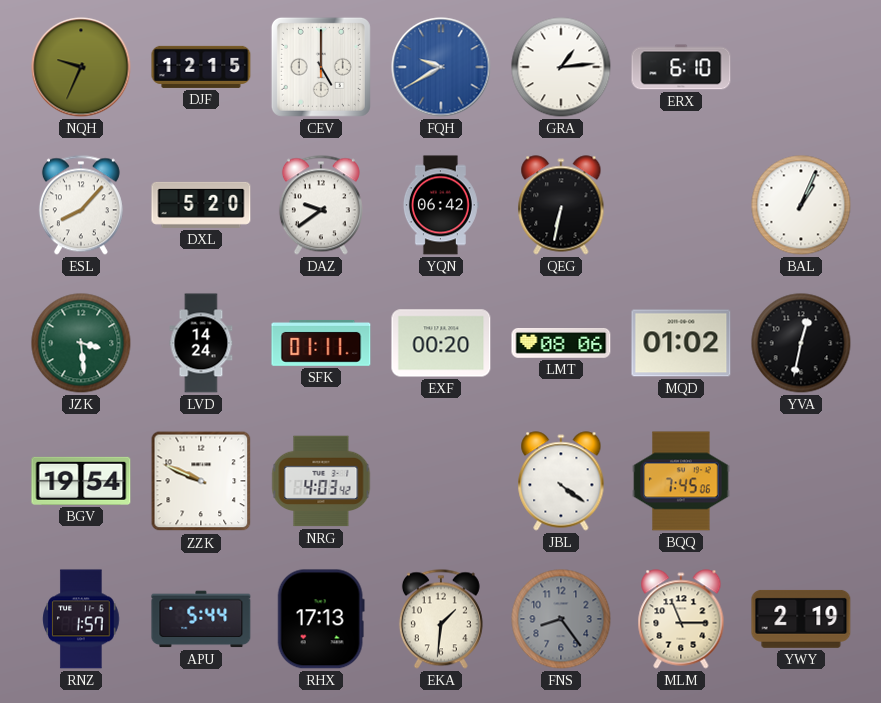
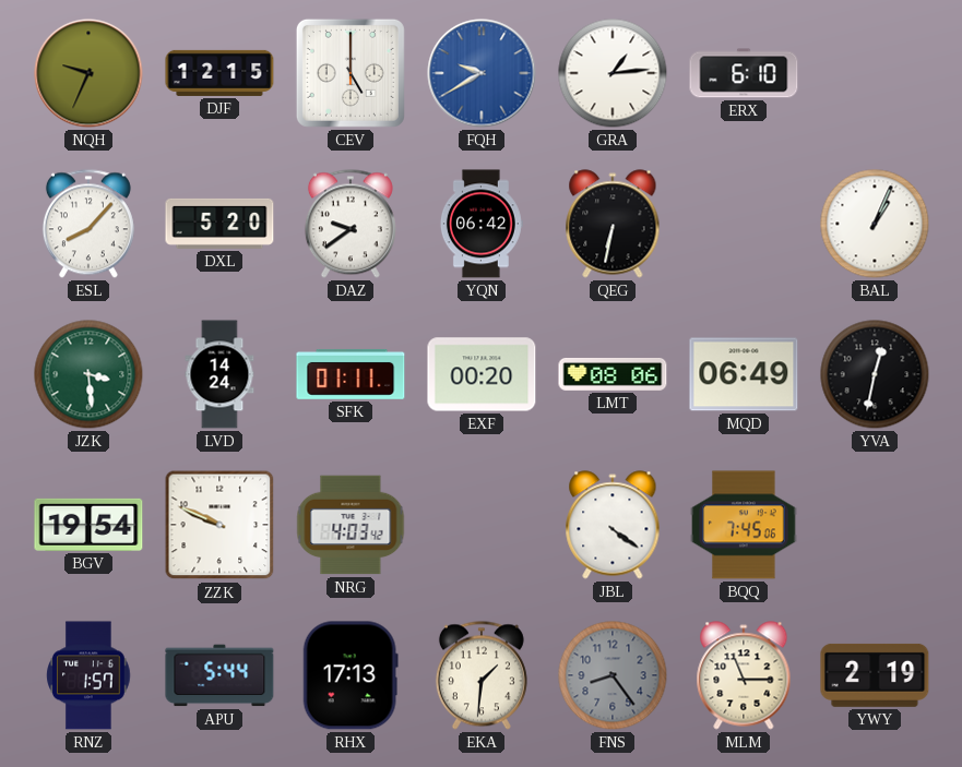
MQD: 01:02 -> 06:49 (744, 374)
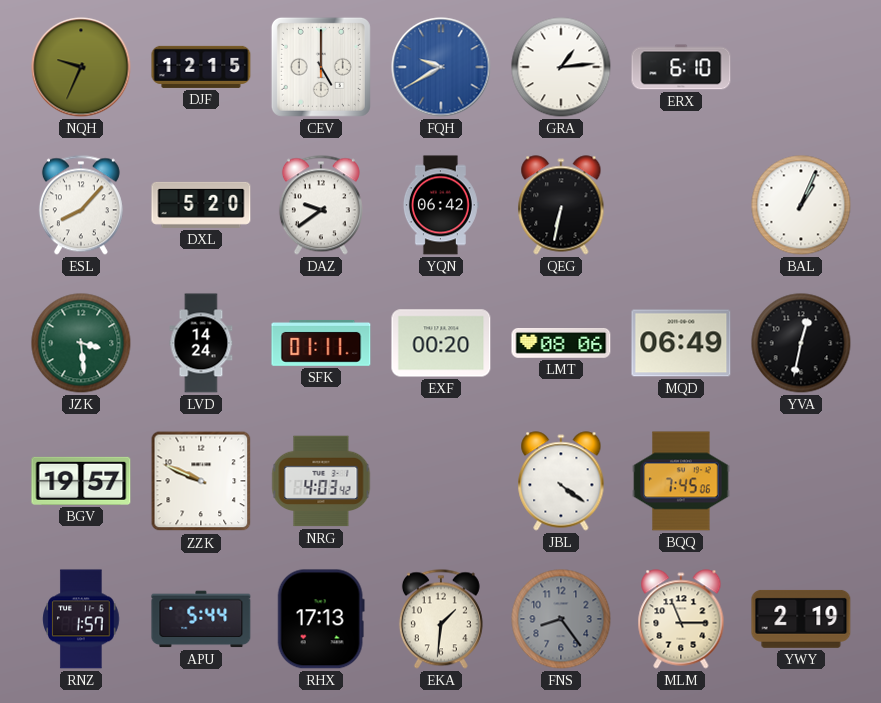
BGV: 19:54 -> 19:57 (81, 481)
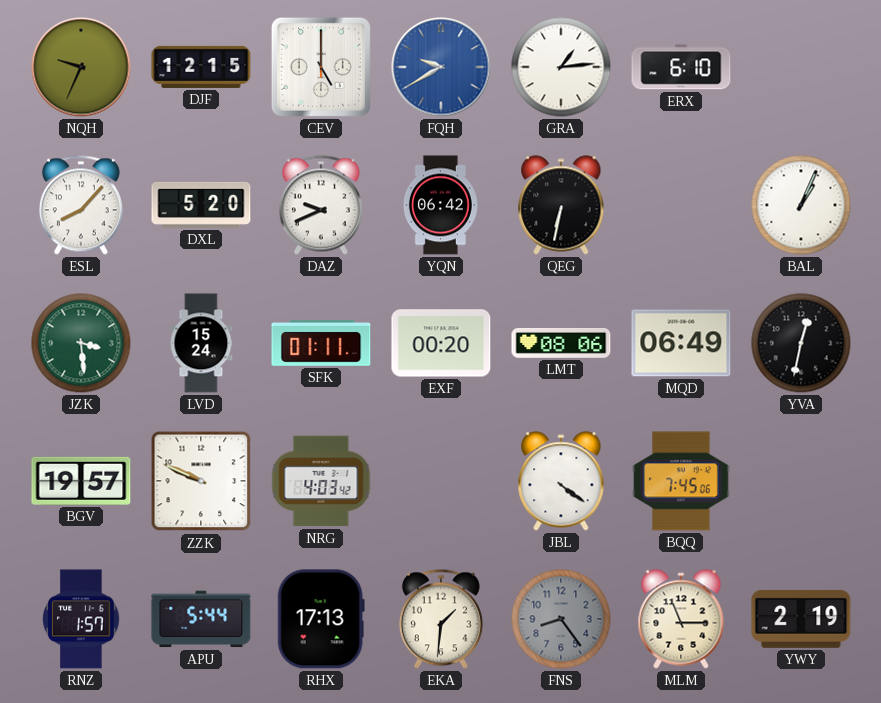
DAZ: 9:39 -> 9:41 (321, 205)
LVD: 14:24 -> 15:24 (201, 343)
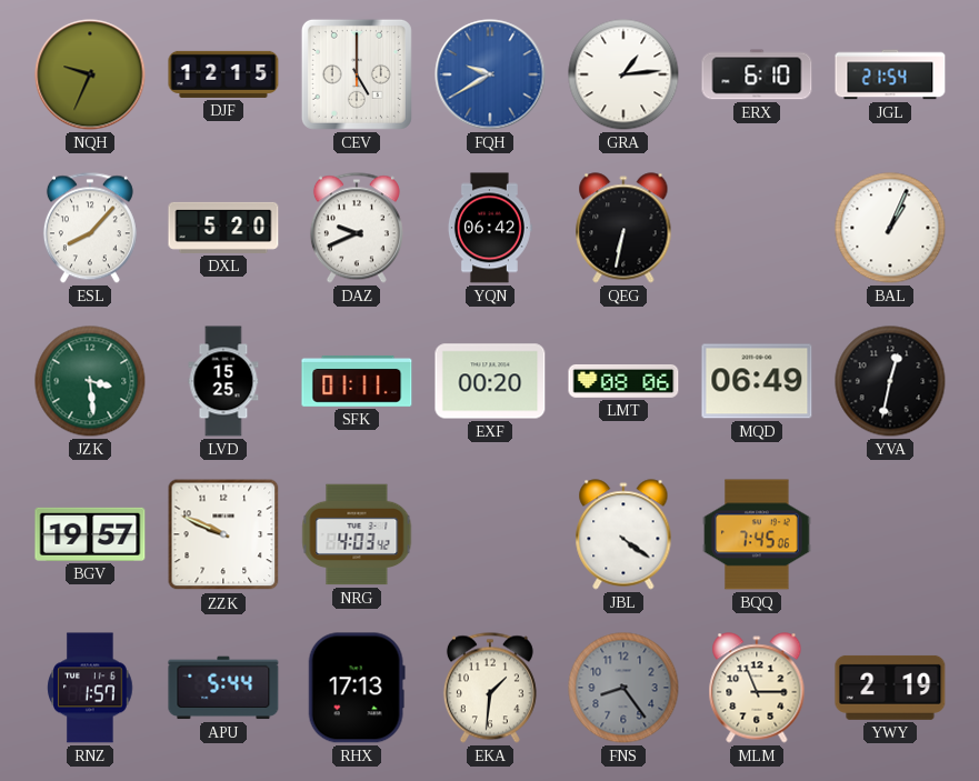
JGL: none -> 21:54 (890, 74)
LVD: 15:24 -> 15:25 (223, 381)
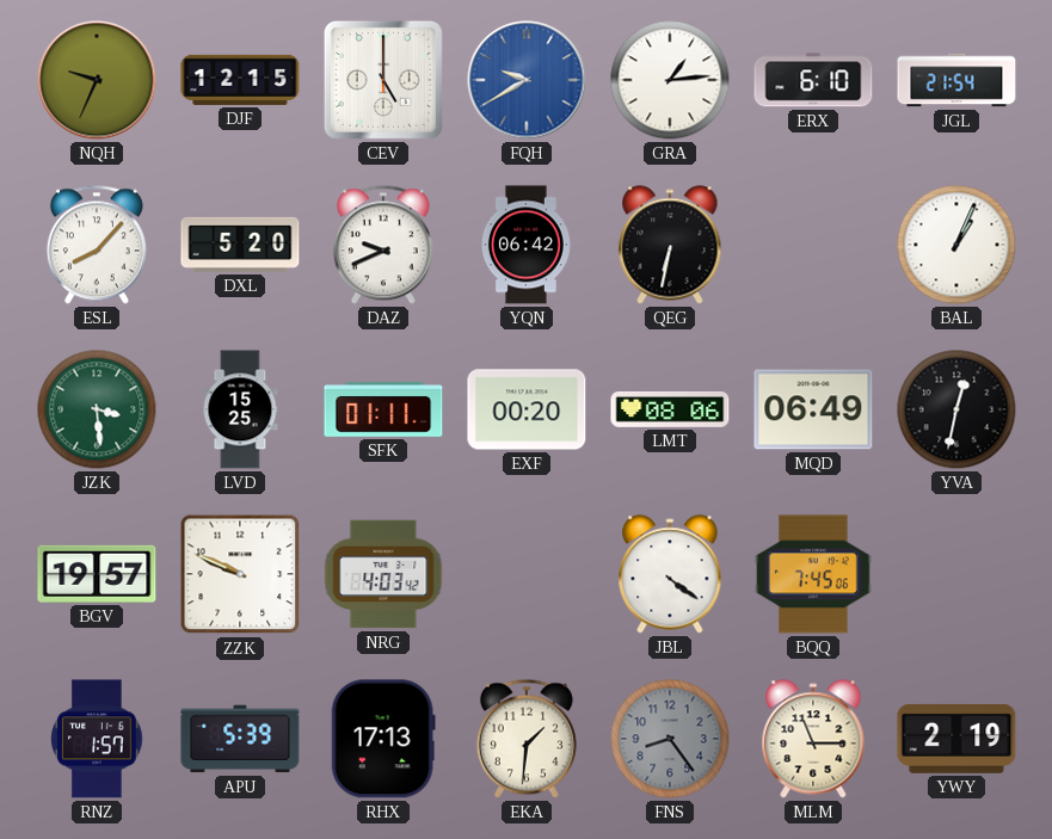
APU: 5:44 -> 5:39 (240, 739)
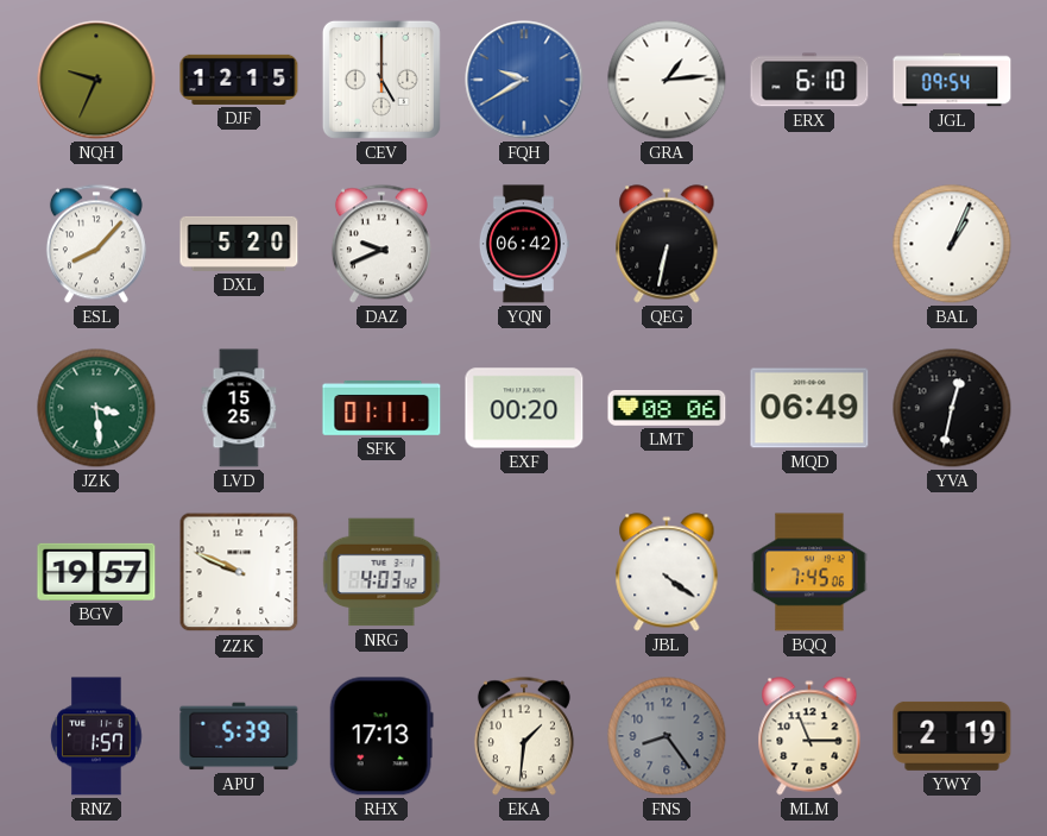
JGL: 21:54 -> 09:54 (952, 80)
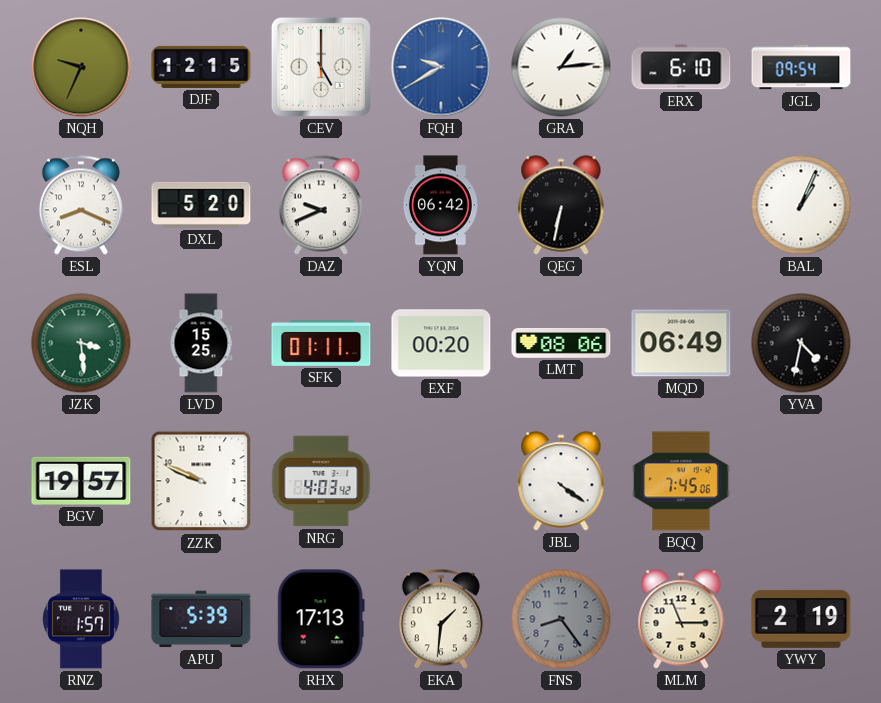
ESL: 8:07 -> 8:19 (81, 205)
YVA: 12:32 -> 4:32 (801, 343)
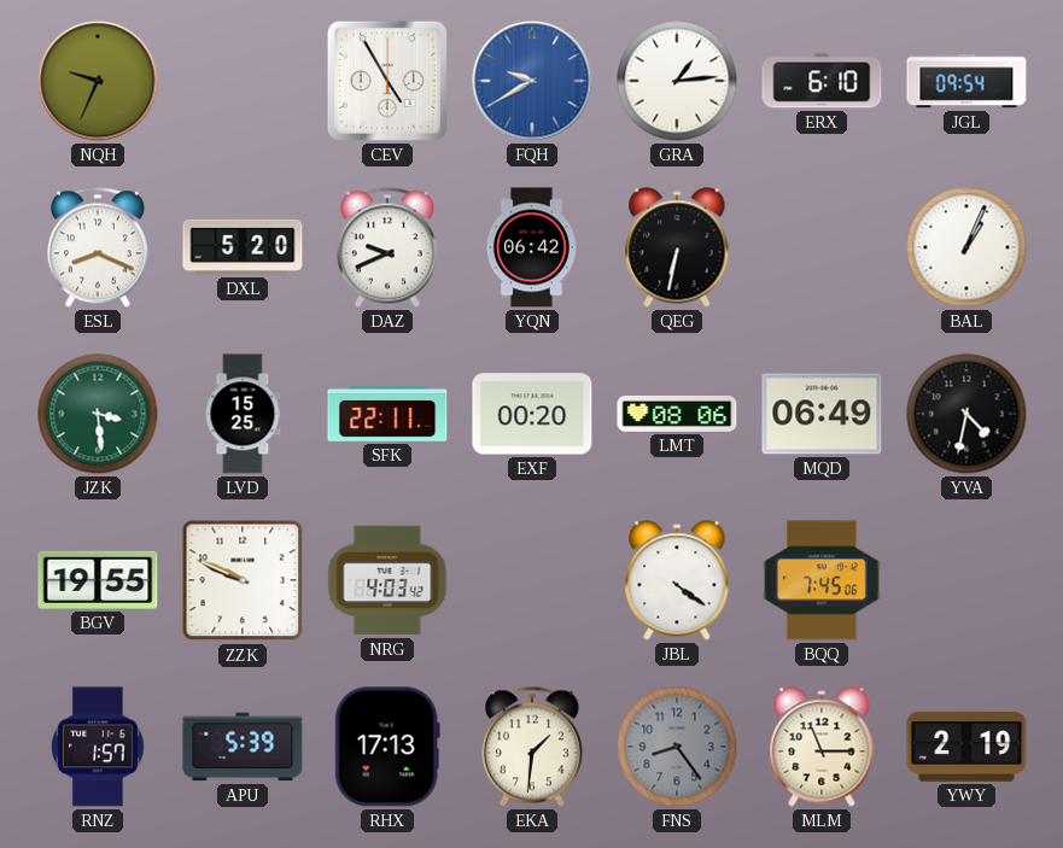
DJF: 12:15 -> none (201, 67)
CEV: 5:00 -> 4:55 (387, 81)
SFK: 01:11 -> 22:11 (387, 414)
BGV: 19:57 -> 19:55 (98, 580)
